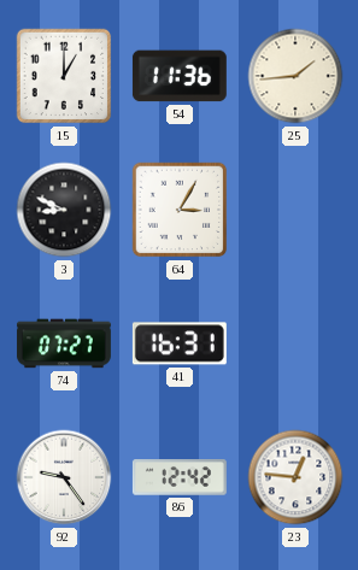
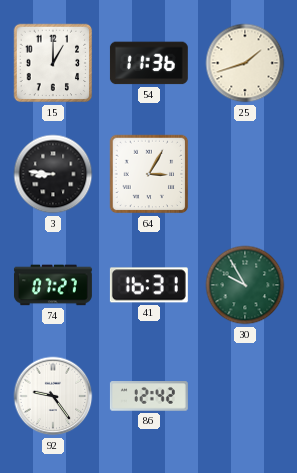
25: 1:44 -> 1:42 (245, 63)
3: 8:49 -> 8:46 (53, 174)
30: none -> 9:55 (245, 285)
23: 12:46 -> none (295, 477)
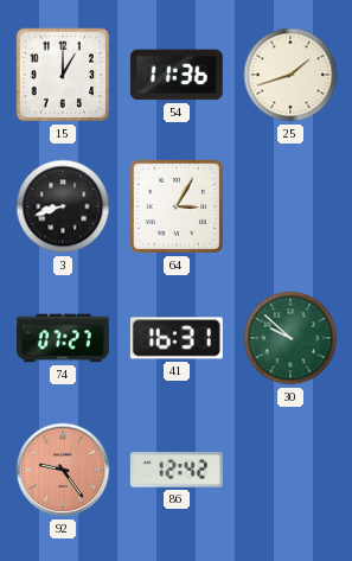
3: 8:46 -> 8:42 (63, 206)
30: 9:55 -> 9:52 (290, 338)
92 dial: white -> salmon (63, 470)
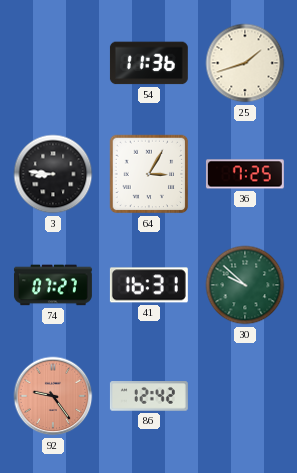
15: 1:00 -> none (63, 75)
3: 8:42 -> 8:46 (53, 174)
36: none -> 7:25 (245, 174)
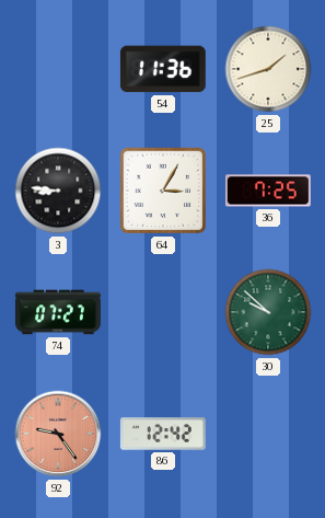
41: 16:31 -> none (149, 285)
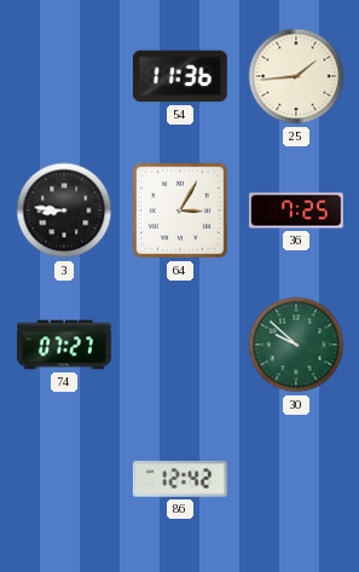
25: 1:42 -> 1:44 (296, 76)
92: 9:24 -> none (58, 434)
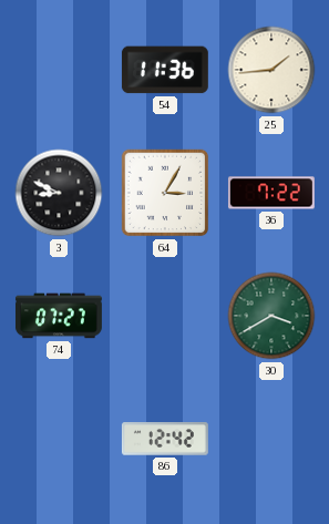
3: 8:46 -> 8:49 (59, 193)
36: 7:25 -> 7:22 (271, 193)
30: 9:52 -> 3:40 (271, 316)
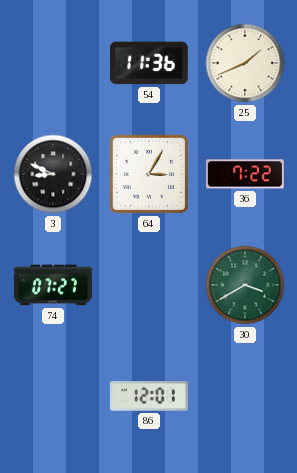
25: 1:44 -> 1:41 (245, 63)
86: 12:42 -> 12:01 (149, 396)
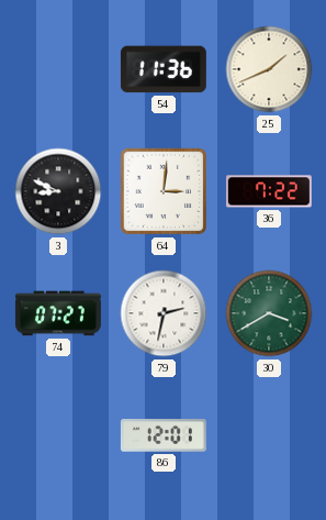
64: 3:05 -> 3:01 (164, 191)
79: none -> 2:32 (164, 313)
